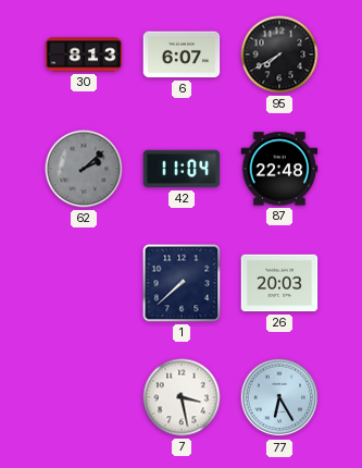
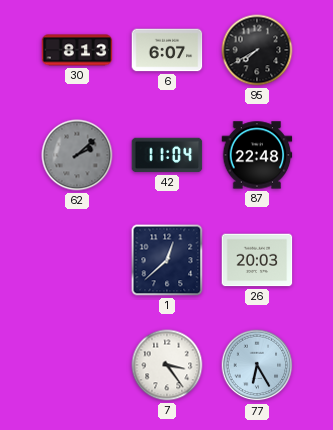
1: 7:38 -> 12:38 (167, 260)
7: 3:28 -> 3:24 (167, 365)
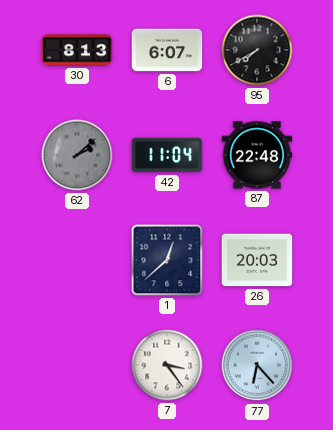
77: 6:25 -> 6:23 (257, 365)
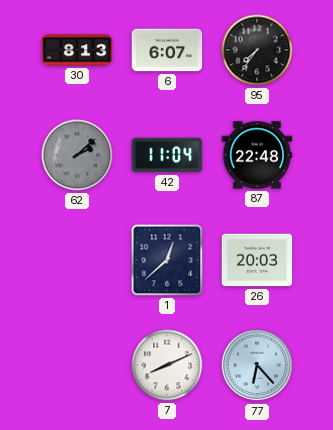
95: 7:40 -> 7:36 (257, 50)
7: 3:24 -> 8:11 (167, 365)
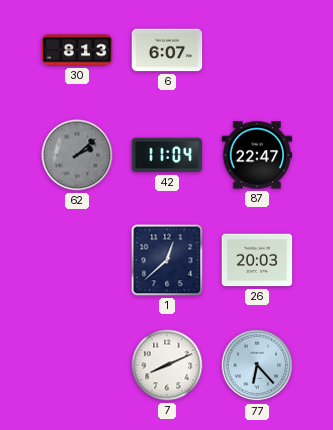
95: 7:36 -> none (257, 50)
87: 22:48 -> 22:47 (257, 155)
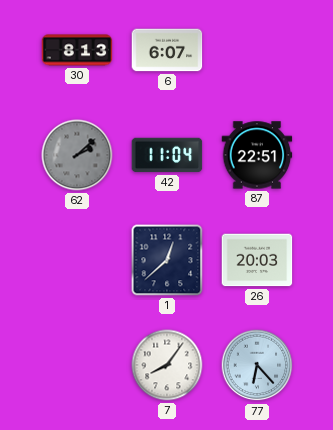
87: 22:47 -> 22:51 (257, 155)
7: 8:11 -> 8:06 (167, 365)
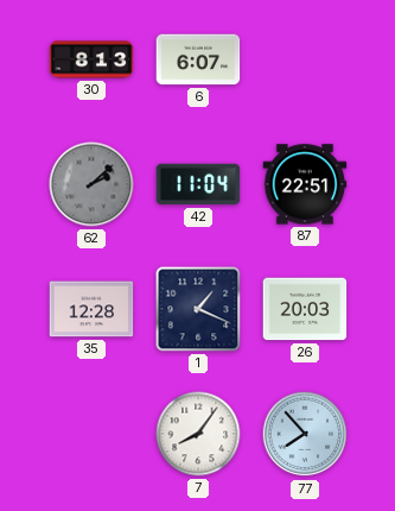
35: none -> 12:28 (91, 309)
1: 12:38 -> 1:19 (198, 309)
77: 6:23 -> 7:53 (305, 434)
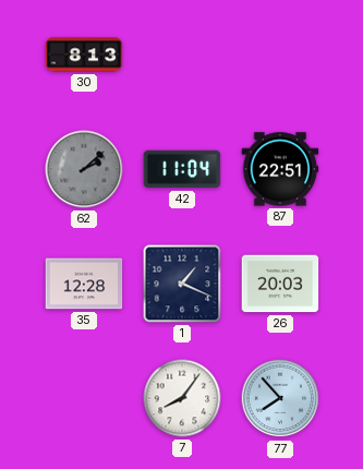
6: 6:07 -> none (198, 59)
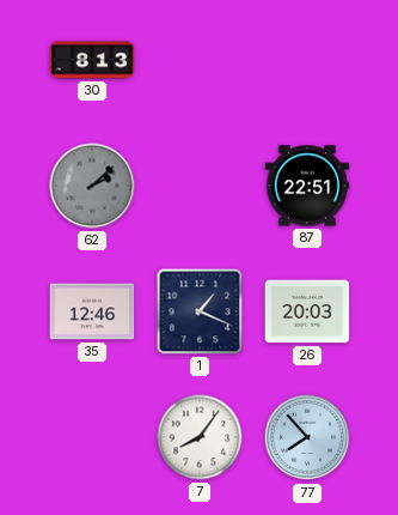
42: 11:04 -> none (182, 169)
35: 12:28 -> 12:46 (92, 311)
